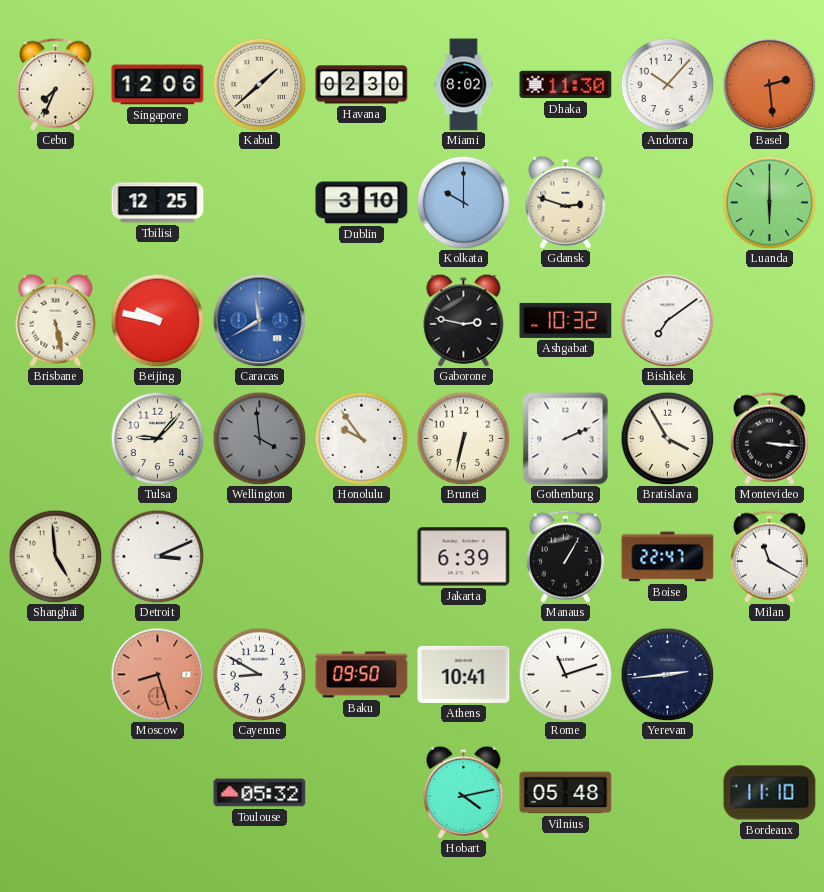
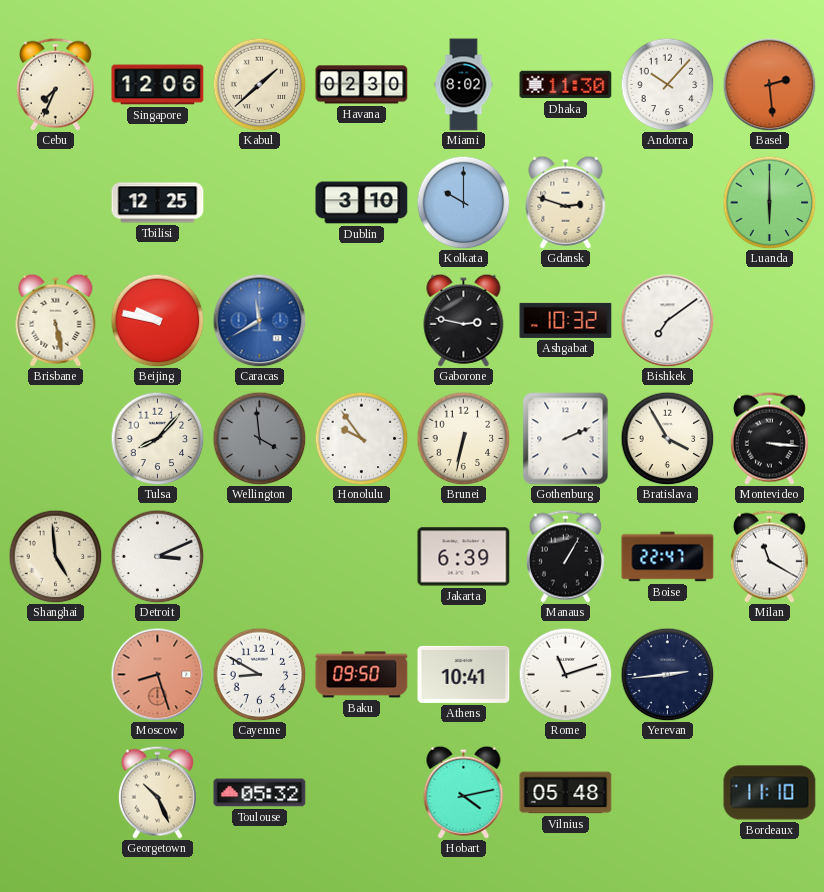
Tulsa: 9:07 -> 8:07 (157, 438)
Georgetown: none -> 10:26 (157, 792)
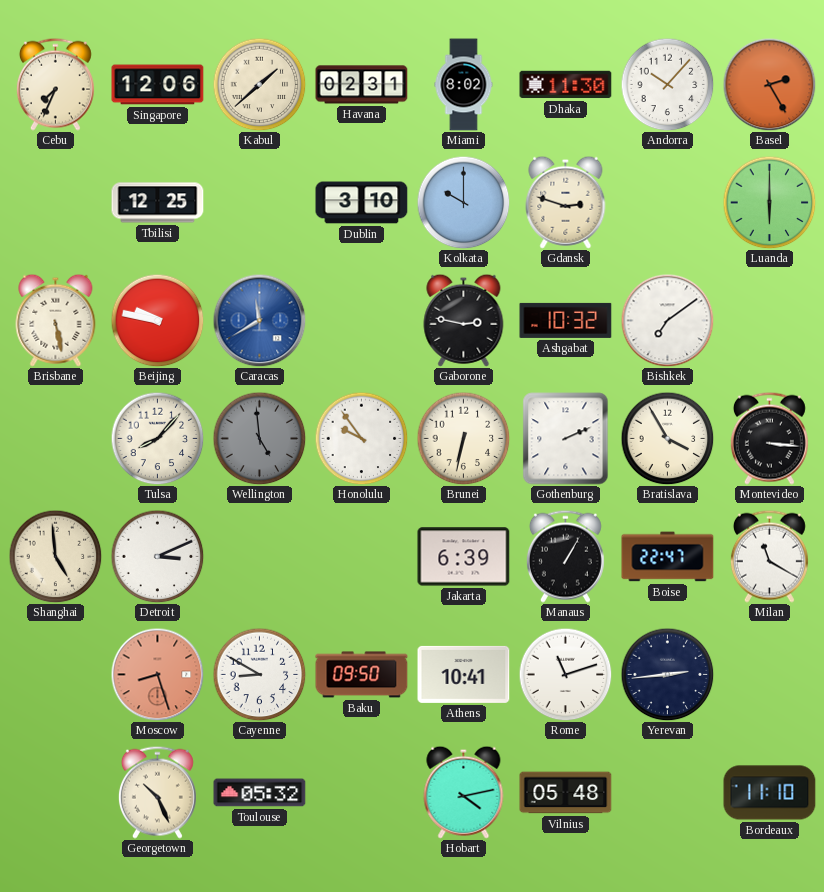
Havana: 02:30 -> 02:31 (362, 85)
Basel: 2:29 -> 2:25 (769, 84)
Wellington: 3:59 -> 4:59 (259, 438)
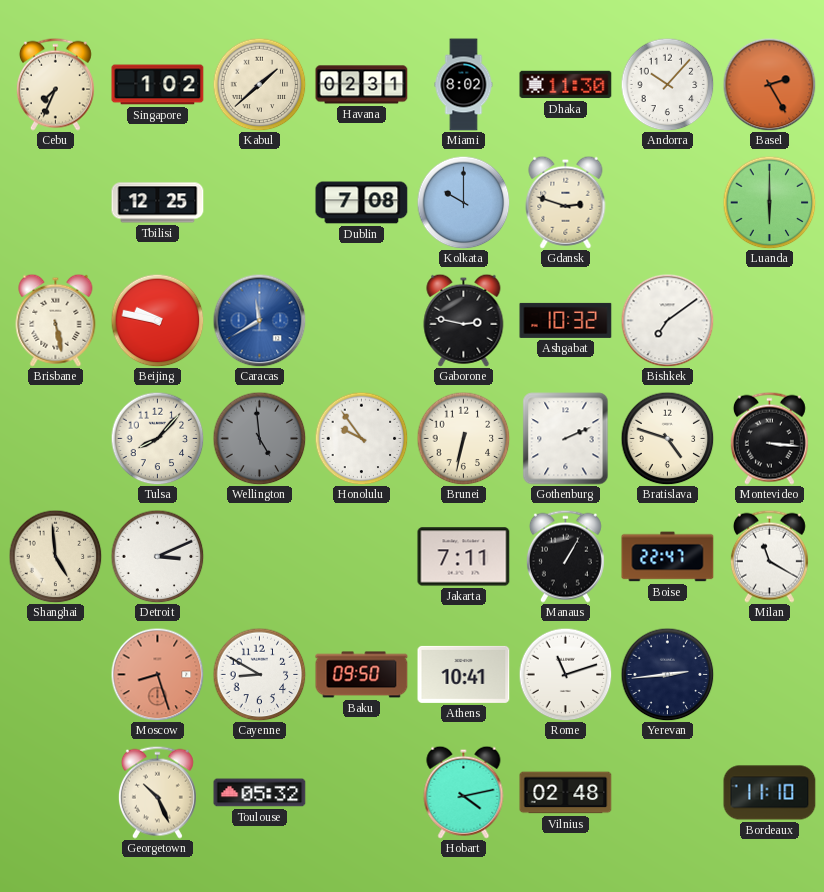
Singapore: 12:06 -> 1:02 (158, 85)
Dublin: 3:10 -> 7:08 (362, 203)
Bratislava: 3:55 -> 4:48 (667, 438)
Jakarta: 6:39 -> 7:11 (464, 557)
Vilnius: 05:48 -> 02:48 (566, 793)
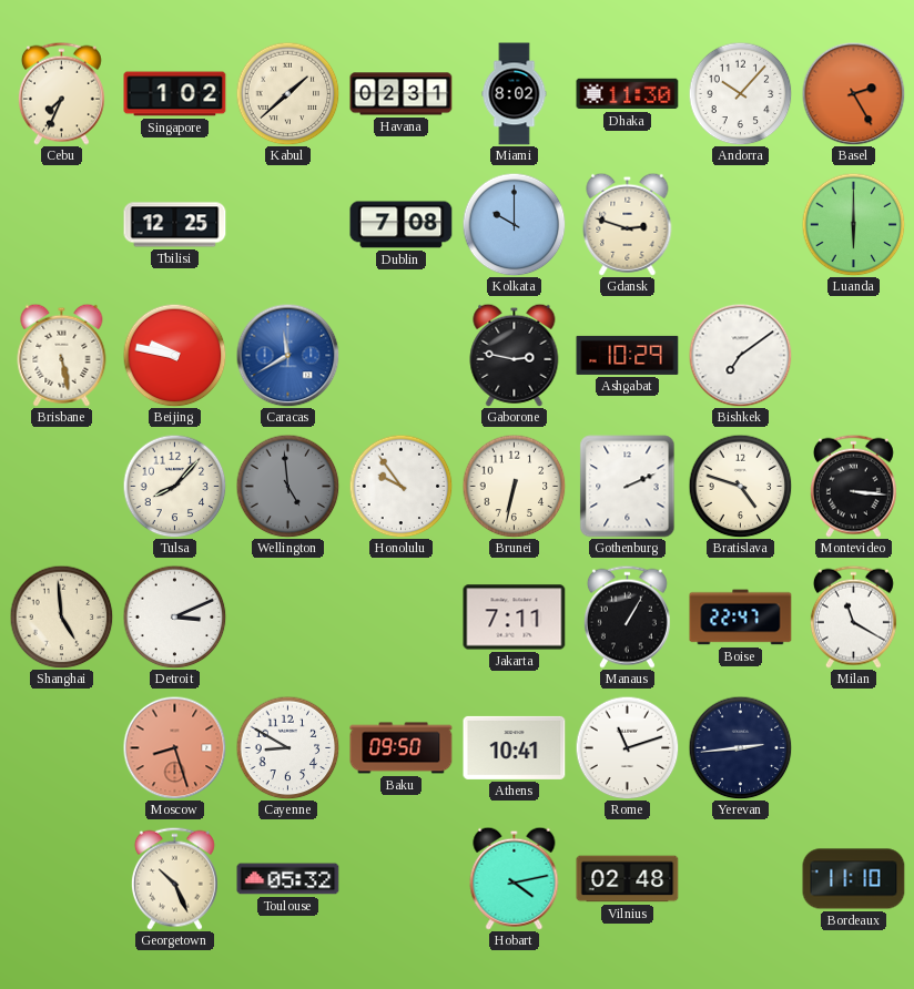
Ashgabat: 10:32 -> 10:29 (628, 355)
